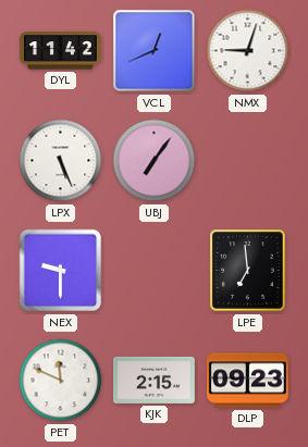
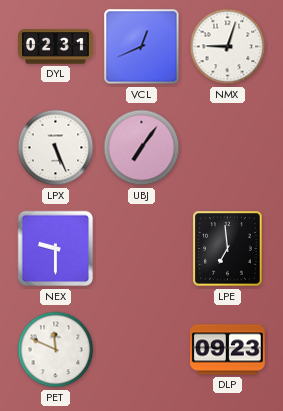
DYL: 11:42 -> 02:31 (56, 47)
KJK: 2:15 -> none (155, 380)
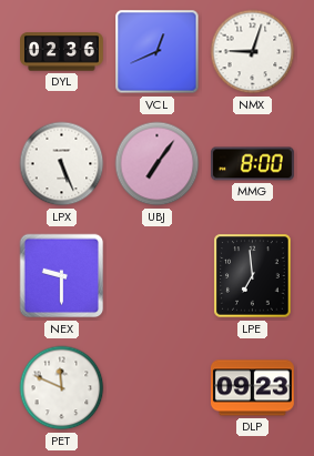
DYL: 02:31 -> 02:36 (62, 52)
MMG: none -> 8:00 (252, 164)
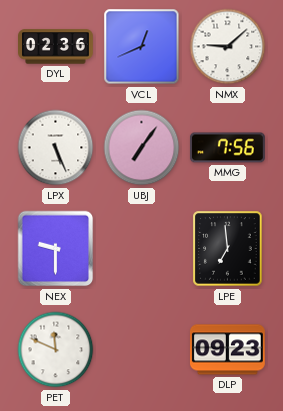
NMX: 9:03 -> 9:08 (228, 47)
MMG: 8:00 -> 7:56 (227, 148)
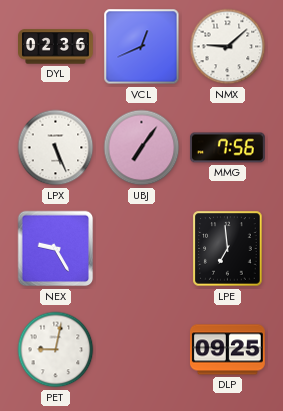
NEX: 9:30 -> 9:25 (56, 249)
PET: 11:49 -> 9:02 (56, 350)
DLP: 09:23 -> 09:25 (228, 350)
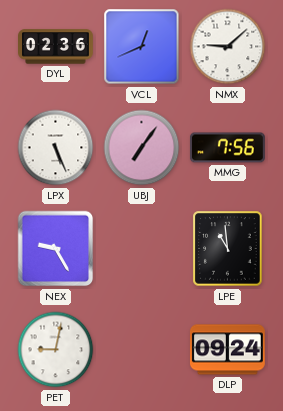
LPE: 6:59 -> 10:59 (228, 249)
DLP: 09:25 -> 09:24 (228, 350)
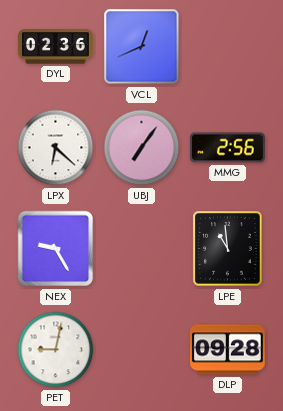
NMX: 9:08 -> none (228, 47)
LPX: 5:26 -> 6:22 (56, 148)
MMG: 7:56 -> 2:56 (227, 148)
DLP: 09:24 -> 09:28 (228, 350)
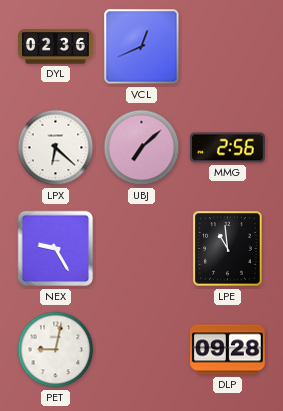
UBJ: 7:06 -> 7:08 (142, 148)
